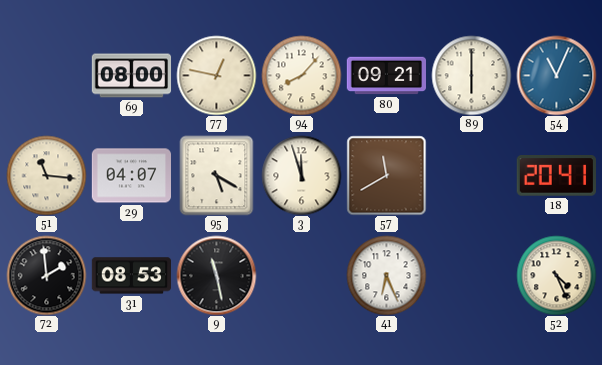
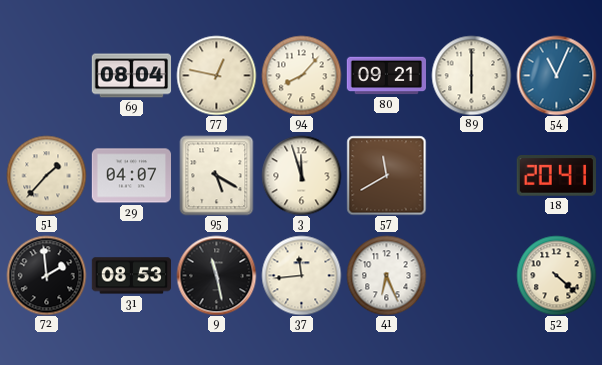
69: 08:00 -> 08:04 (131, 76)
51: 11:16 -> 1:37 (46, 175)
37: none -> 11:44 (301, 275)
52: 4:26 -> 4:22 (556, 275)
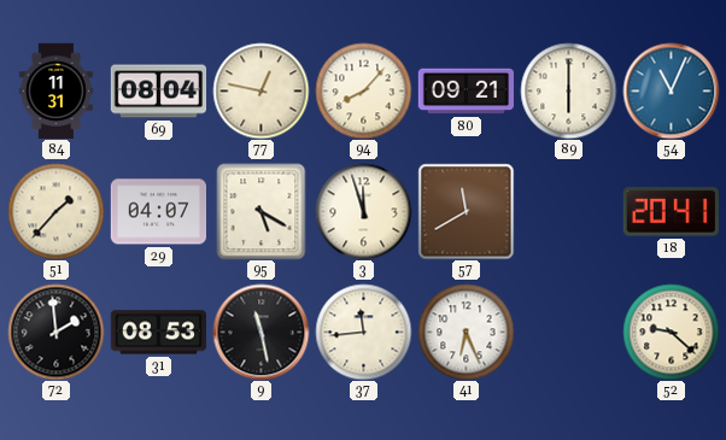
84: none -> 11:31 (55, 90)
52: 4:22 -> 9:22 (671, 332)
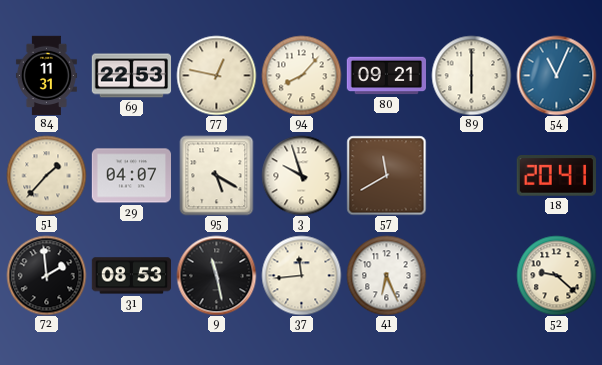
69: 08:04 -> 22:53 (131, 76)
3: 11:57 -> 9:57 (301, 175)
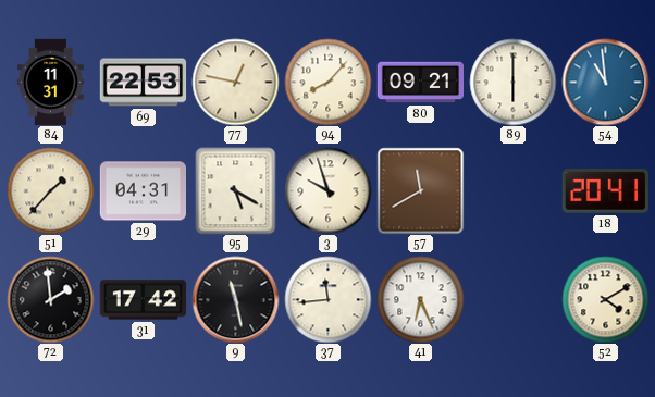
54: 11:04 -> 10:59 (605, 82)
29: 04:07 -> 04:31 (143, 191)
31: 08:53 -> 17:42 (143, 300)
52: 9:22 -> 4:10 (605, 299)
